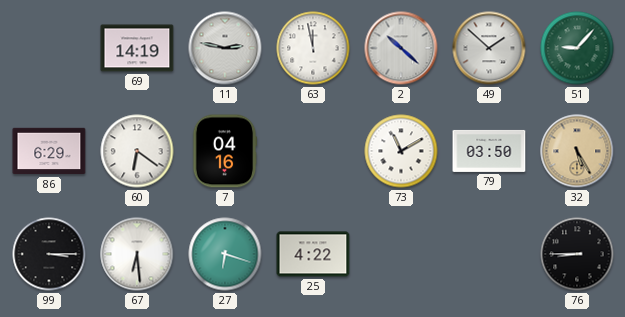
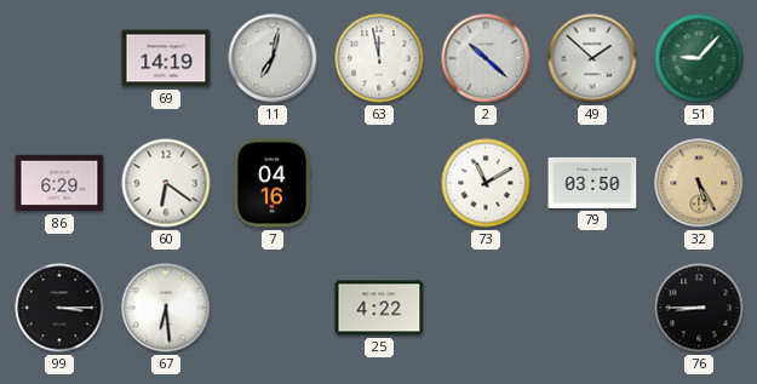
11: 2:47 -> 7:02 (273, 58)
27: 6:18 -> none (225, 254)
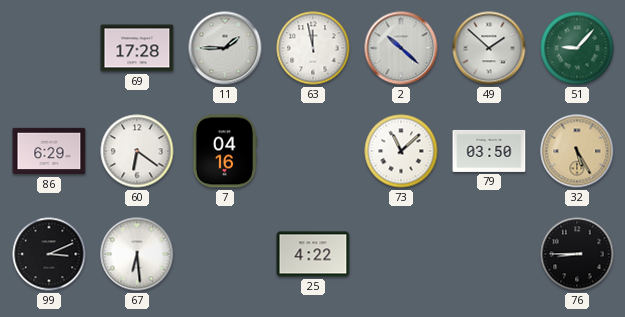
69: 14:19 -> 17:28 (137, 48)
11: 7:02 -> 1:45 (225, 48)
73: 11:10 -> 11:08 (401, 151)
99: 3:15 -> 3:11 (49, 254)
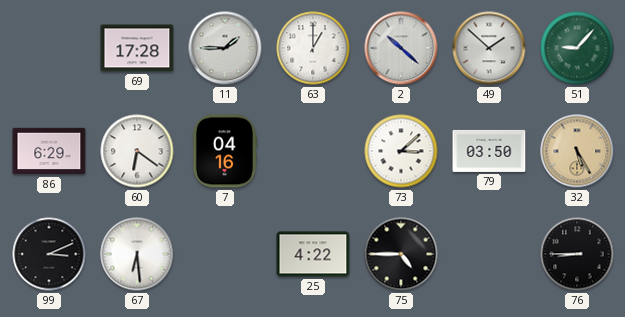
63: 11:58 -> 1:00 (313, 48)
73: 11:08 -> 3:08 (401, 151)
75: none -> 4:45 (401, 254)
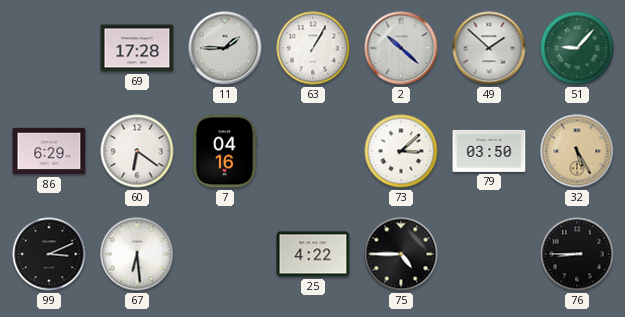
63: 1:00 -> 1:05 (313, 48)
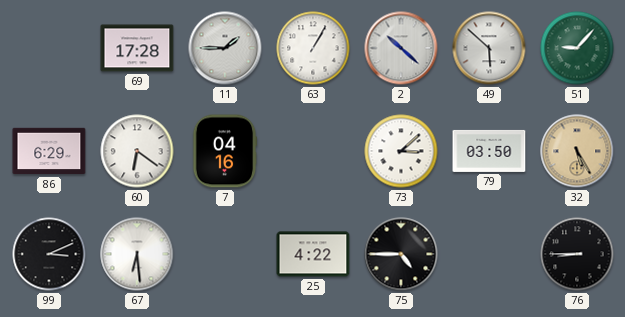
49: 1:52 -> 5:52 (489, 48)
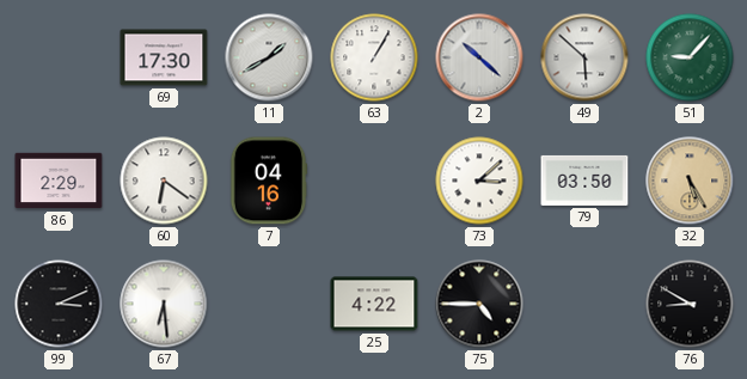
69: 17:28 -> 17:30 (164, 57)
11: 1:45 -> 1:40 (269, 57)
86: 6:29 -> 2:29 (59, 181)
76: 8:45 -> 8:50 (690, 304)
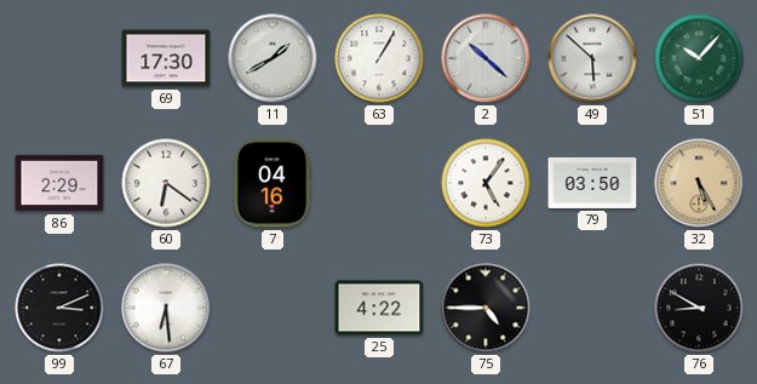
51: 9:07 -> 10:07 (699, 58)
73: 3:08 -> 5:06 (486, 183)
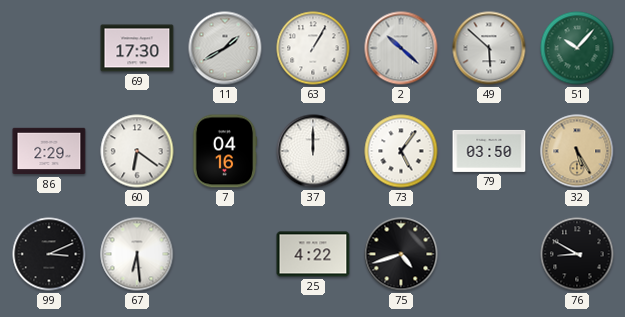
37: none -> 12:00 (313, 151)
75: 4:45 -> 4:42 (401, 254)
